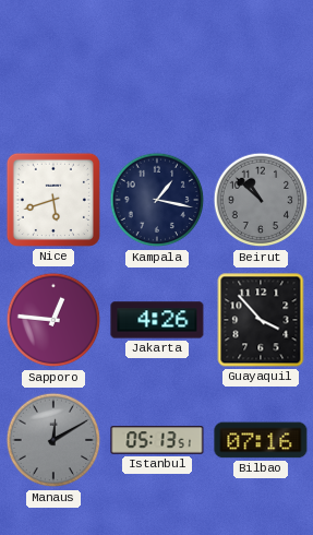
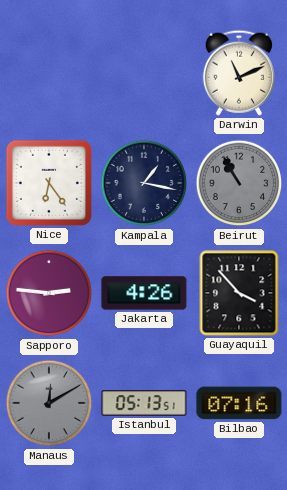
Darwin: none -> 11:11 (239, 73)
Nice: 5:42 -> 6:24 (49, 183)
Beirut: 10:52 -> 10:55 (239, 183)
Sapporo: 12:46 -> 2:46 (49, 293)
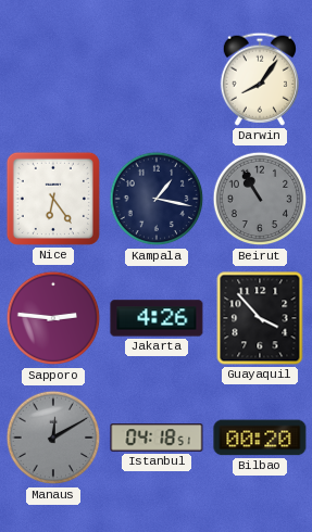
Darwin: 11:11 -> 8:06 (260, 79)
Istanbul: 05:13 -> 04:18 (157, 438)
Bilbao: 07:16 -> 00:20 (260, 438)
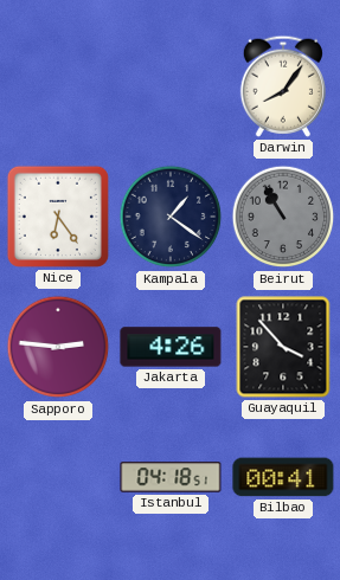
Kampala: 1:17 -> 1:21 (171, 217)
Manaus: 12:10 -> none (53, 438)
Bilbao: 00:20 -> 00:41 (283, 477)
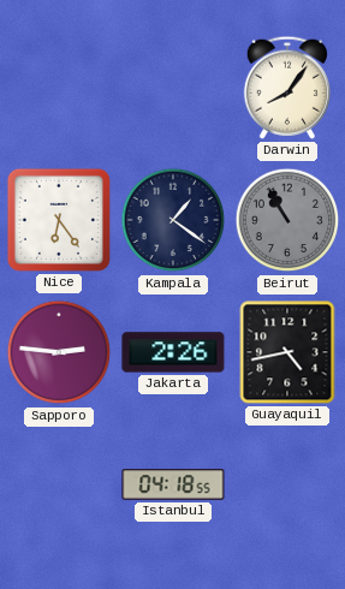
Jakarta: 4:26 -> 2:26 (173, 352)
Guayaquil: 3:53 -> 4:43 (287, 352)
Istanbul: 04:18:51 -> 04:18:55 (173, 484)
Bilbao: 00:41 -> none (283, 477)
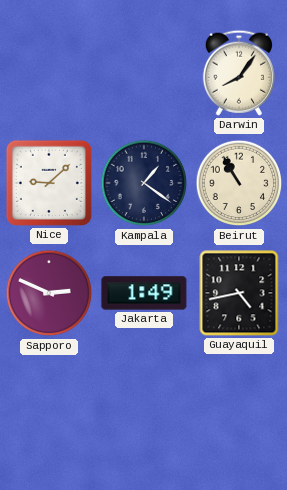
Nice: 6:24 -> 9:08 (49, 183)
Beirut dial: grey -> cream (239, 183)
Sapporo: 2:46 -> 2:49 (49, 293)
Jakarta: 2:26 -> 1:49 (144, 293)
Istanbul: 04:18 -> none (173, 484)
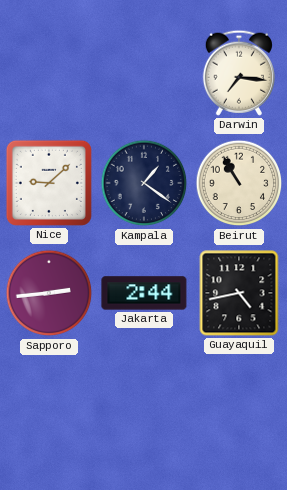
Darwin: 8:06 -> 7:16 (239, 73)
Sapporo: 2:49 -> 2:44 (49, 293)
Jakarta: 1:49 -> 2:44 (144, 293)
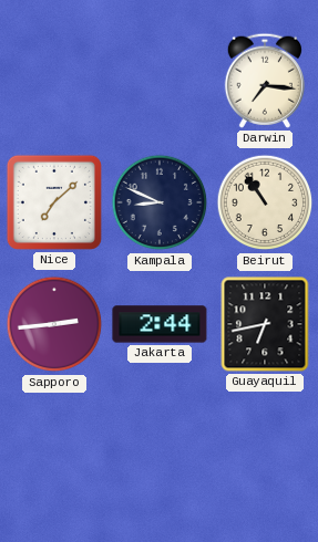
Nice: 9:08 -> 7:08 (54, 202)
Kampala: 1:21 -> 8:49 (160, 202)
Beirut: 10:55 -> 10:54 (265, 202)
Guayaquil: 4:43 -> 6:43 (265, 324)
